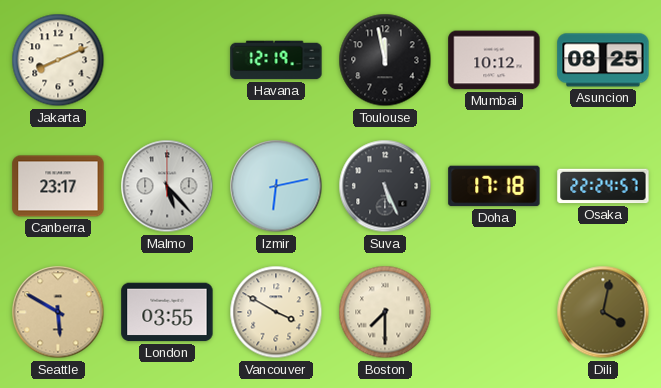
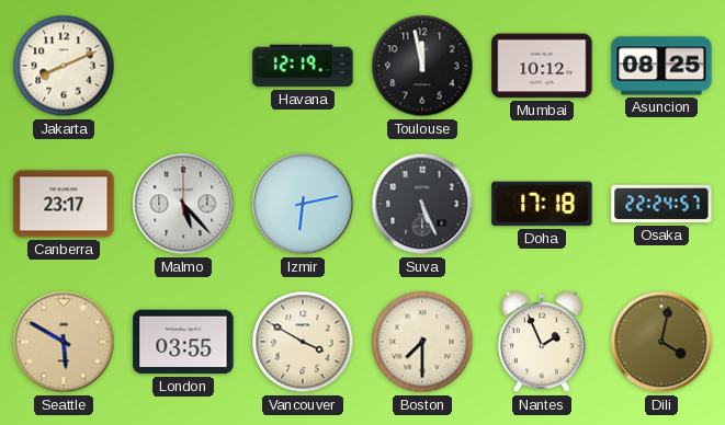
Nantes: none -> 1:56 (542, 342)
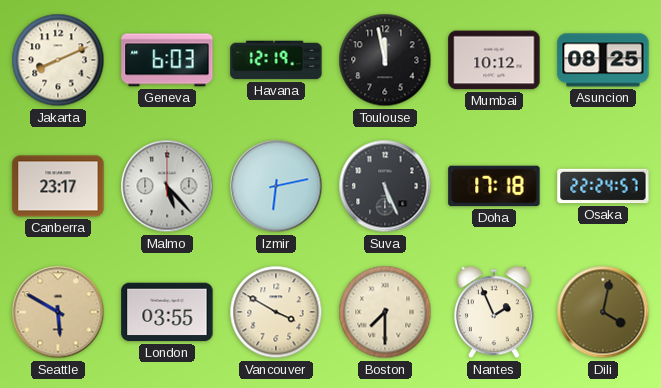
Geneva: none -> 6:03 (167, 60)
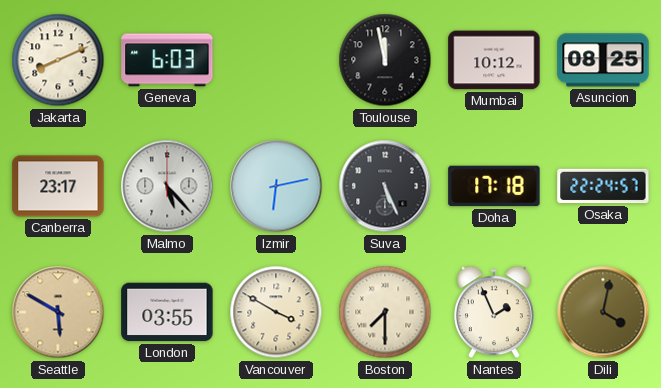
Havana: 12:19 -> none (276, 60)
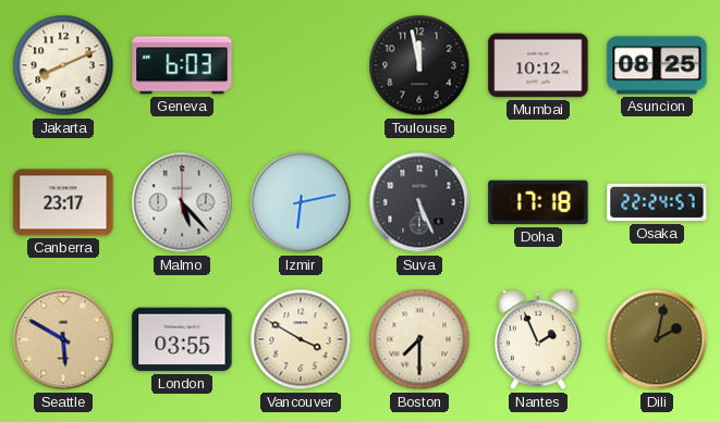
Dili: 4:02 -> 2:02 (657, 339)
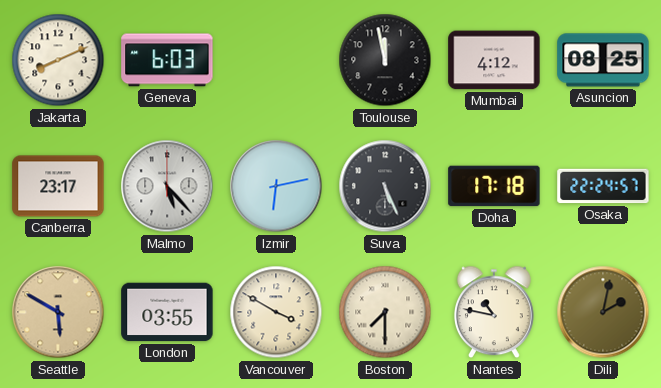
Mumbai: 10:12 -> 4:12 (494, 60)
Nantes: 1:56 -> 10:47 (494, 312)
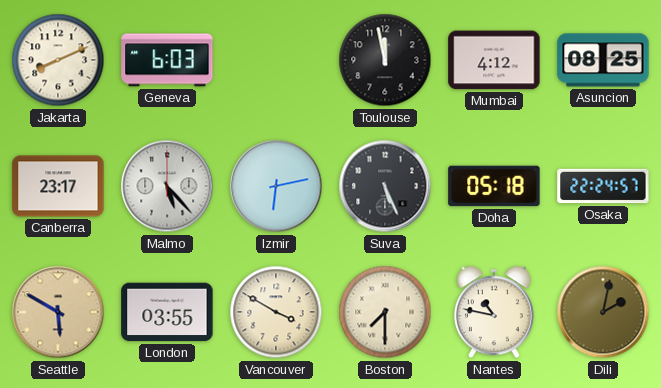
Doha: 17:18 -> 05:18 (494, 186)
